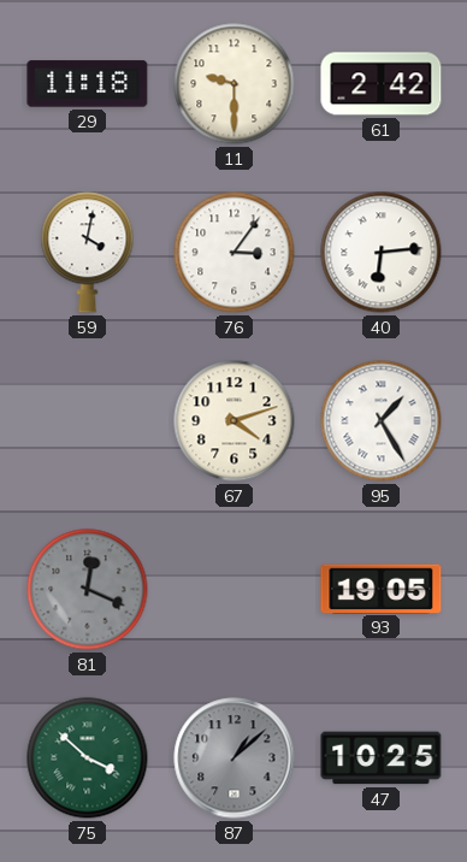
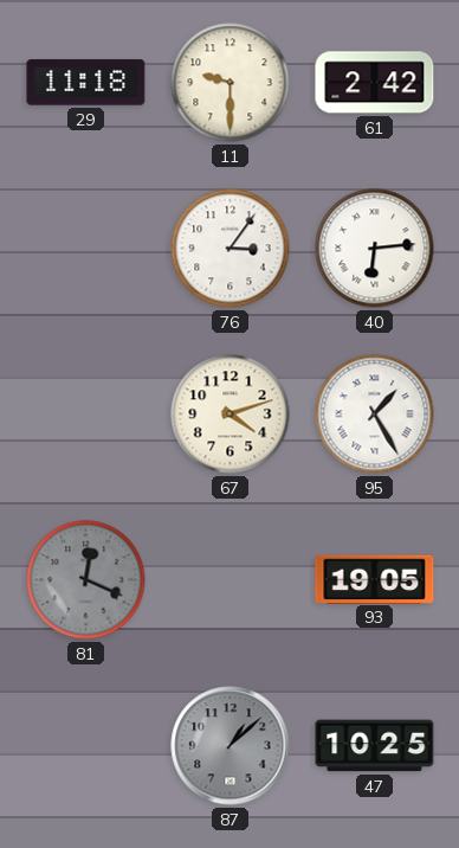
59: 4:02 -> none (88, 253)
75: 3:52 -> none (88, 758)
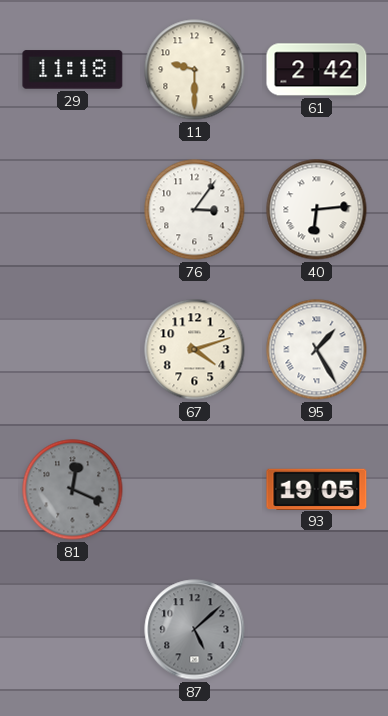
87: 1:08 -> 5:08 (195, 630)
47: 10:25 -> none (375, 746)
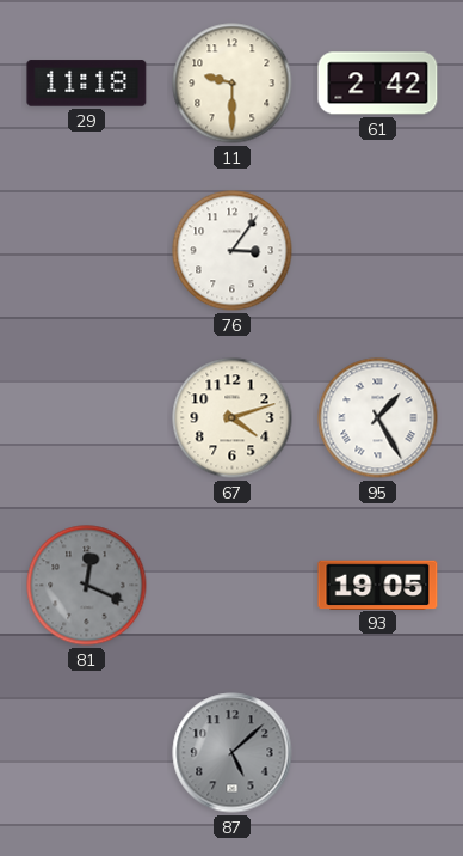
40: 6:14 -> none (317, 210)
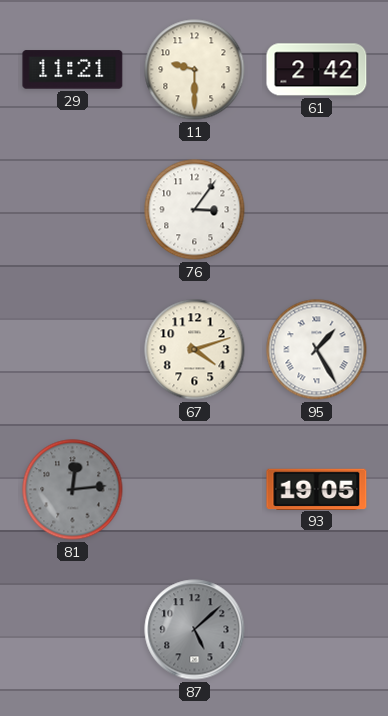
29: 11:18 -> 11:21 (73, 70)
81: 12:19 -> 12:14 (73, 490)
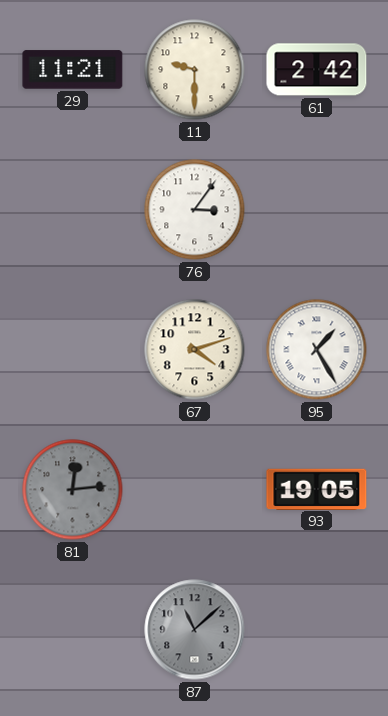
87: 5:08 -> 11:08 (195, 630)
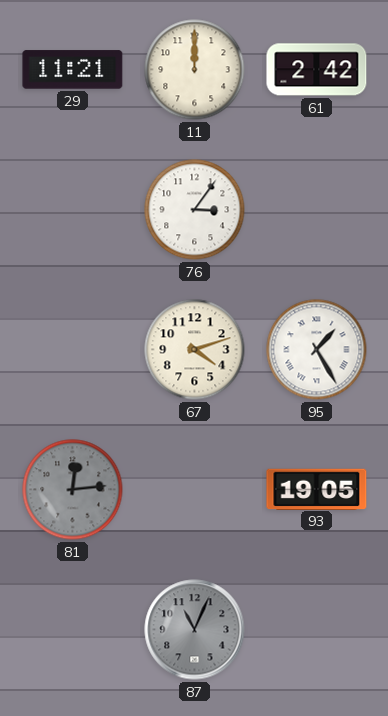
11: 9:30 -> 12:00 (195, 70)
87: 11:08 -> 11:04 (195, 630)
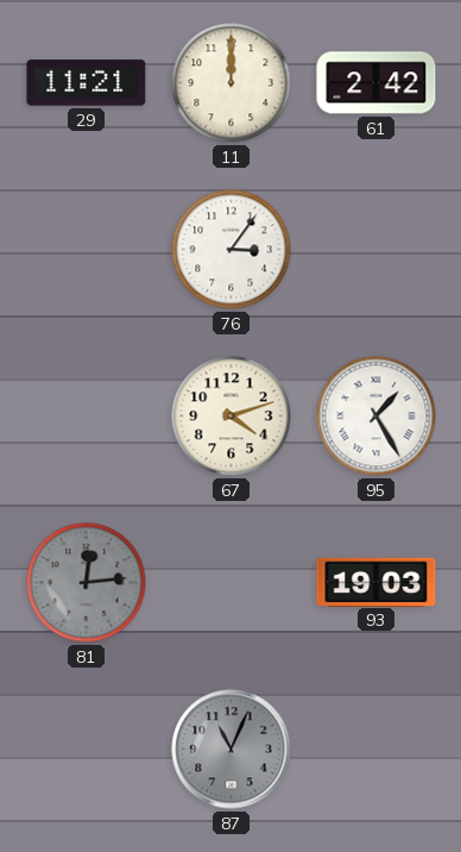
93: 19:05 -> 19:03 (377, 582)
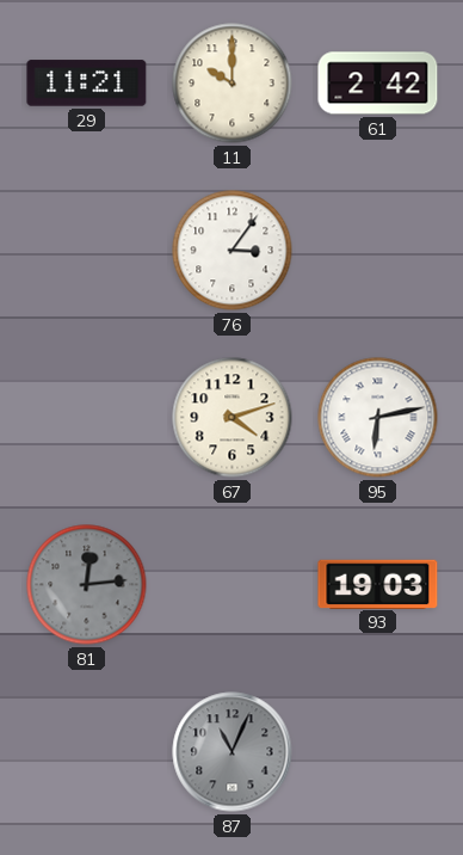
11: 12:00 -> 10:00 (233, 84)
95: 1:25 -> 6:13 (378, 418)
